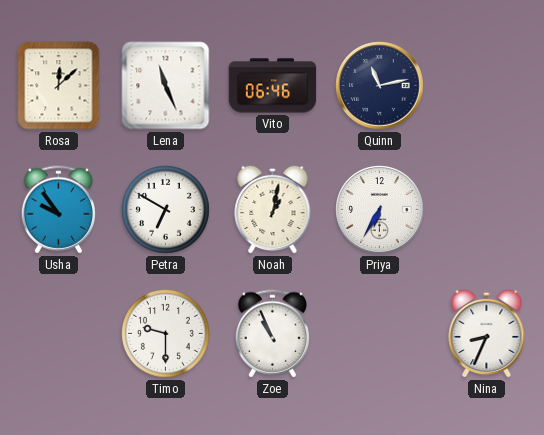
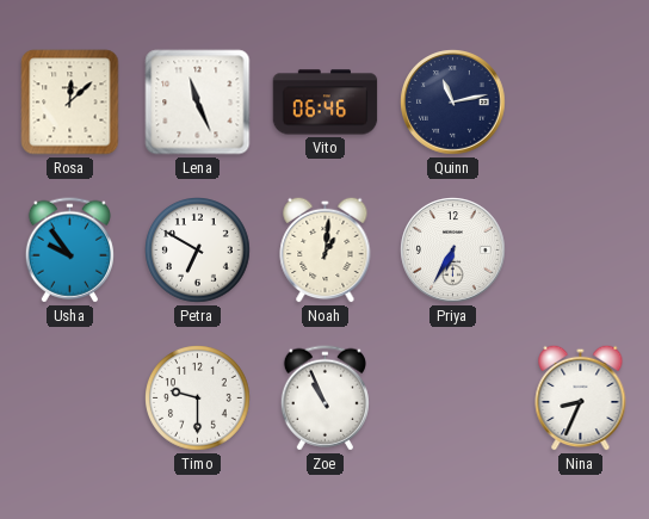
Noah: 1:02 -> 1:01 (326, 249)
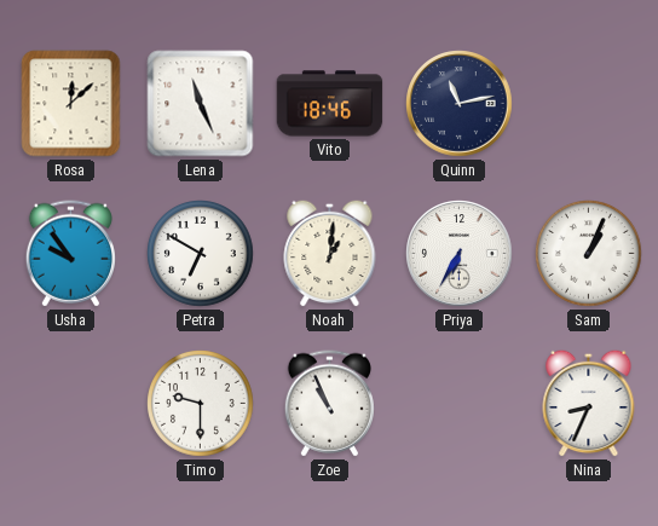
Vito: 06:46 -> 18:46 (330, 104)
Sam: none -> 1:04 (589, 254)
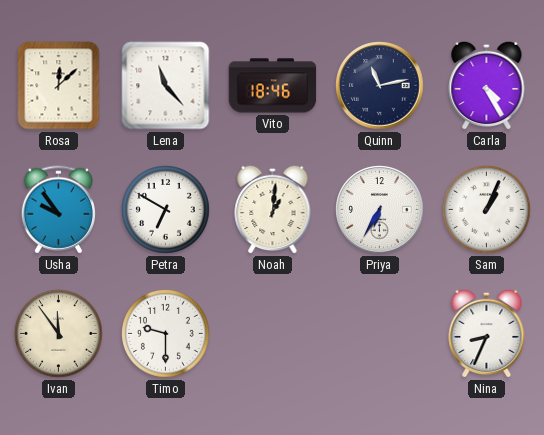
Lena: 11:26 -> 11:23 (166, 86)
Carla: none -> 4:25 (487, 85)
Ivan: none -> 11:54 (59, 334)
Zoe: 10:56 -> none (329, 404)
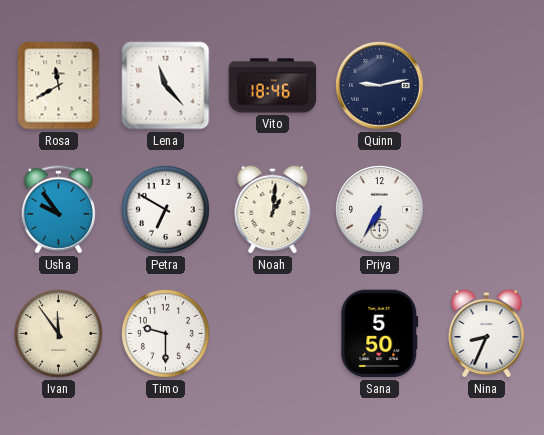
Rosa: 12:08 -> 11:40 (59, 86)
Quinn: 11:13 -> 9:13 (380, 86)
Carla: 4:25 -> none (487, 85)
Sam: 1:04 -> none (487, 210)
Sana: none -> 5:50 (380, 334)
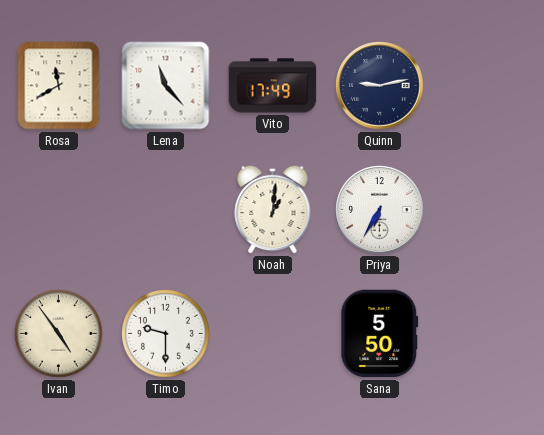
Vito: 18:46 -> 17:49 (273, 86)
Usha: 9:54 -> none (58, 210)
Petra: 6:50 -> none (166, 210)
Ivan: 11:54 -> 4:54 (59, 334)
Nina: 8:34 -> none (487, 333)
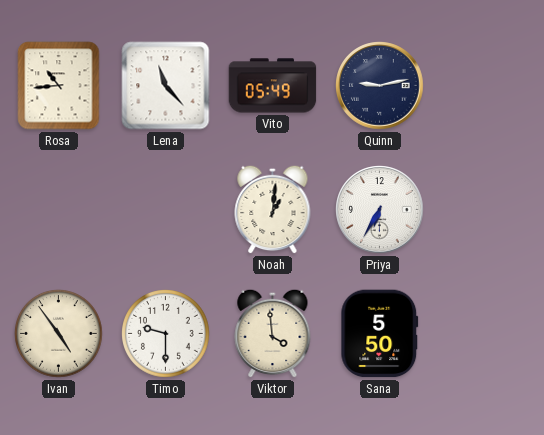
Rosa: 11:40 -> 10:44 (59, 86)
Vito: 17:49 -> 05:49 (273, 86)
Viktor: none -> 3:59 (273, 333)
